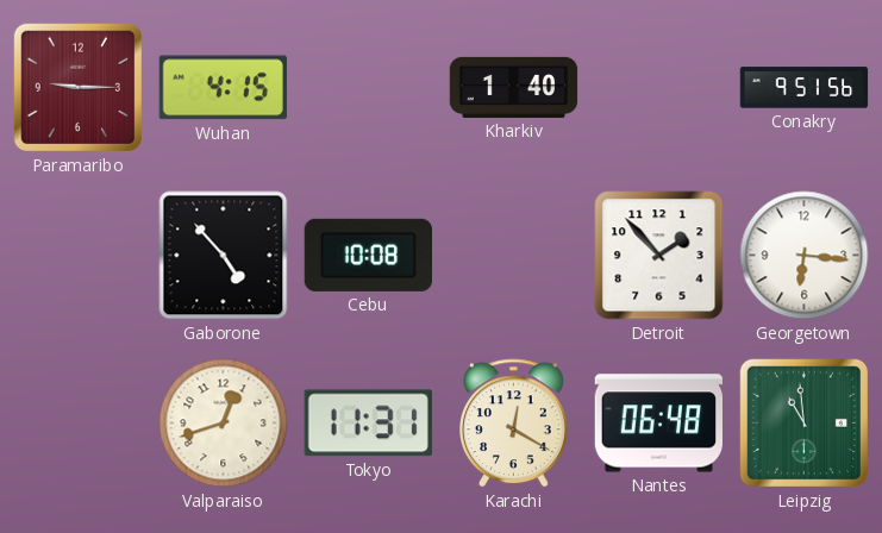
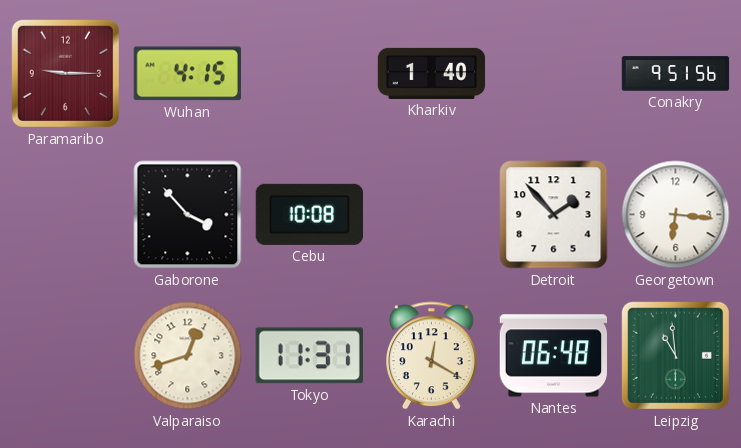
Gaborone: 4:53 -> 3:53 (188, 215)
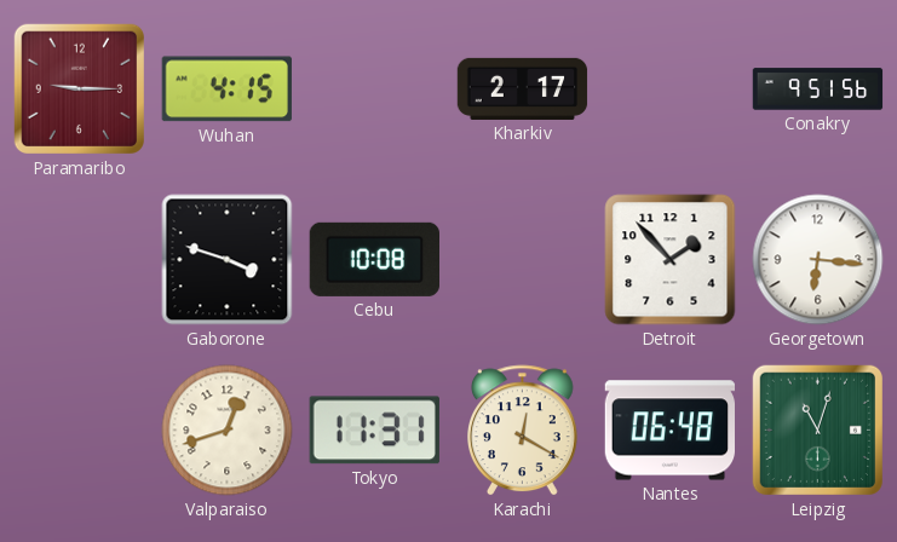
Kharkiv: 1:40 -> 2:17 (523, 88)
Gaborone: 3:53 -> 3:48 (228, 260)
Leipzig: 10:59 -> 11:03 (817, 429)
